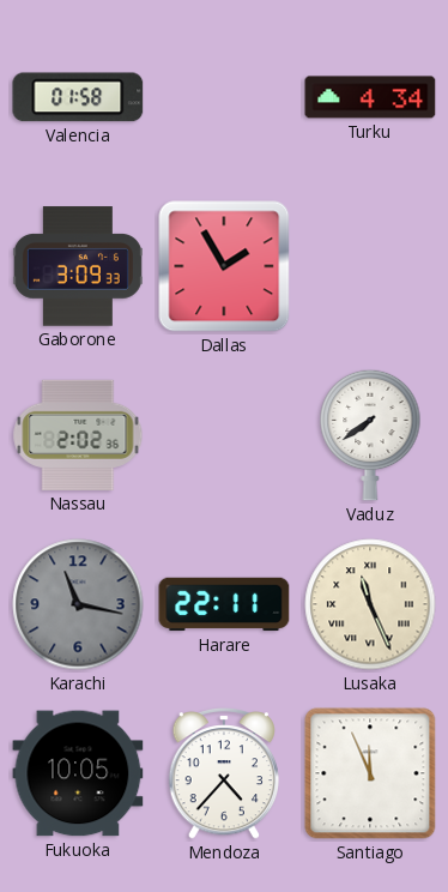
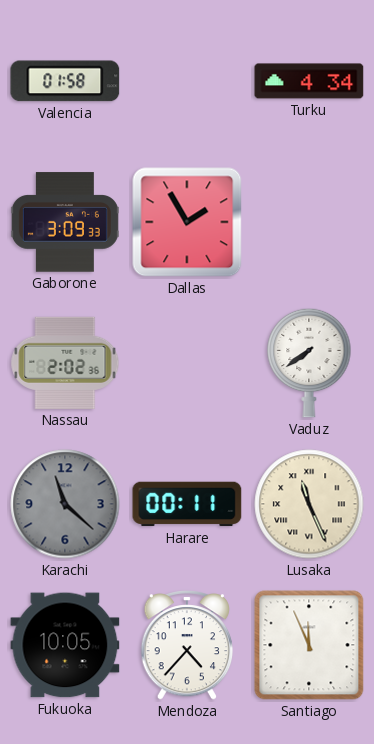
Karachi: 11:17 -> 11:22 (65, 504)
Harare: 22:11 -> 00:11 (187, 504)
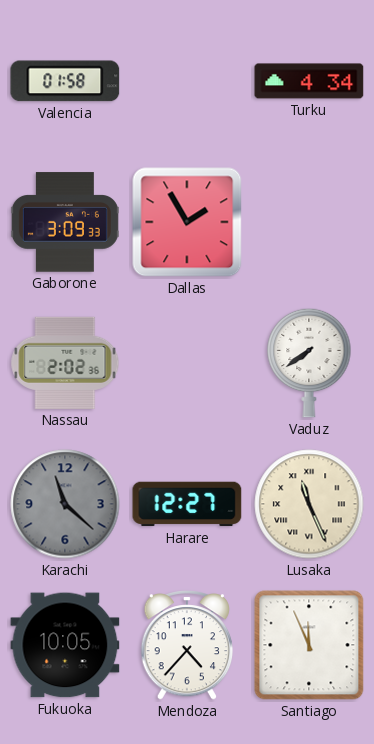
Harare: 00:11 -> 12:27 (187, 504)
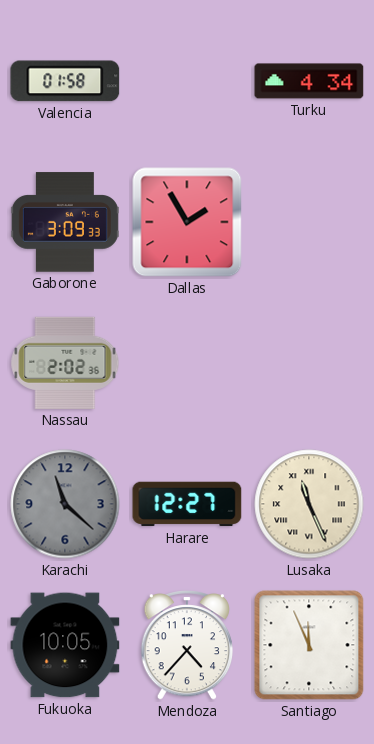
Vaduz: 7:39 -> none (309, 363)
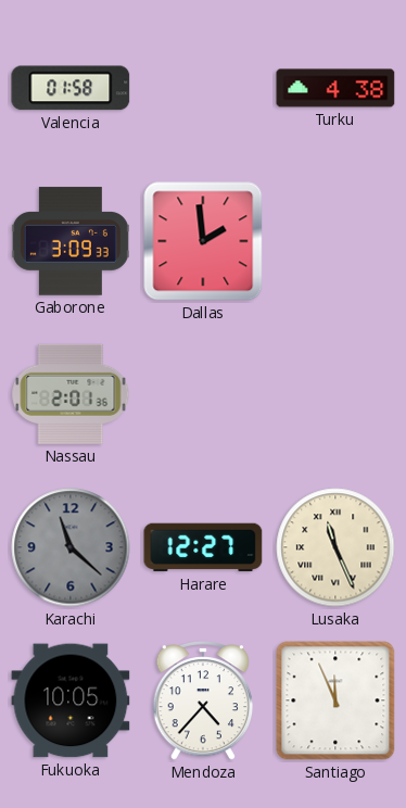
Turku: 4:34 -> 4:38 (335, 88)
Dallas: 1:55 -> 1:59 (203, 241)
Nassau: 2:02 -> 2:01 (71, 394)
